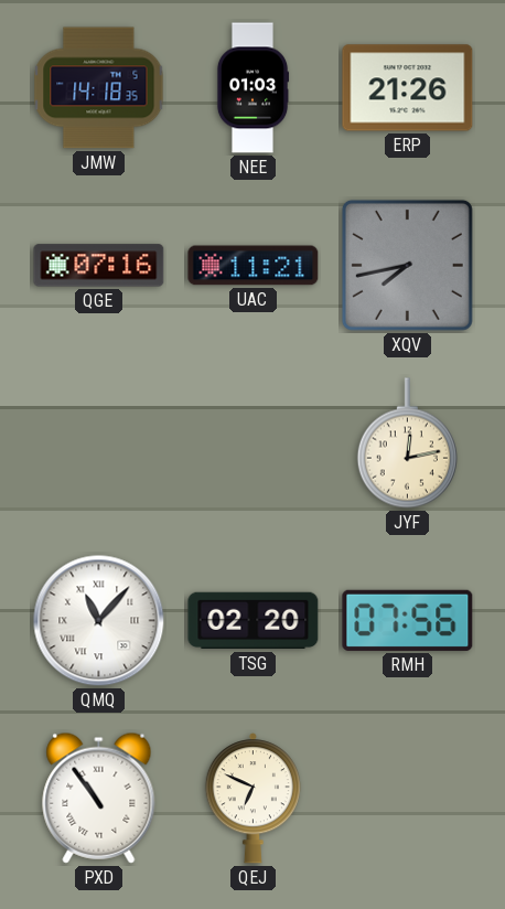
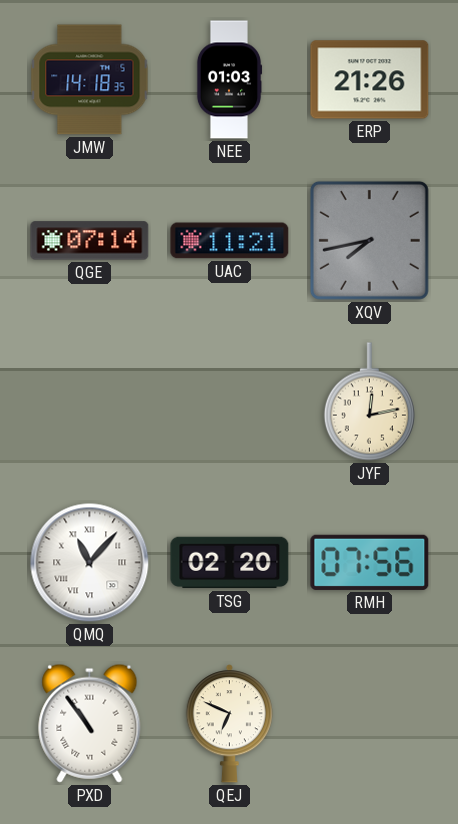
QGE: 07:16 -> 07:14 (90, 241)
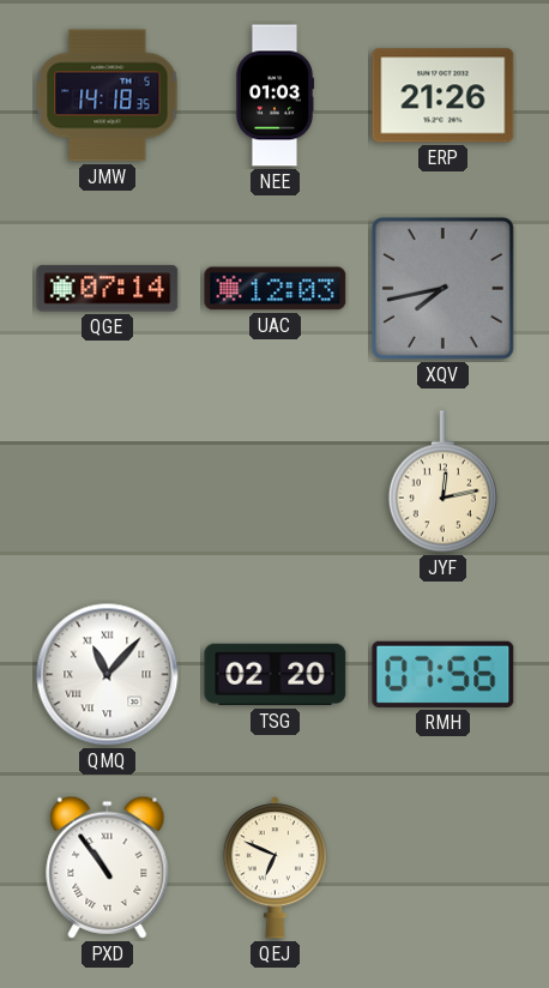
UAC: 11:21 -> 12:03 (276, 289)
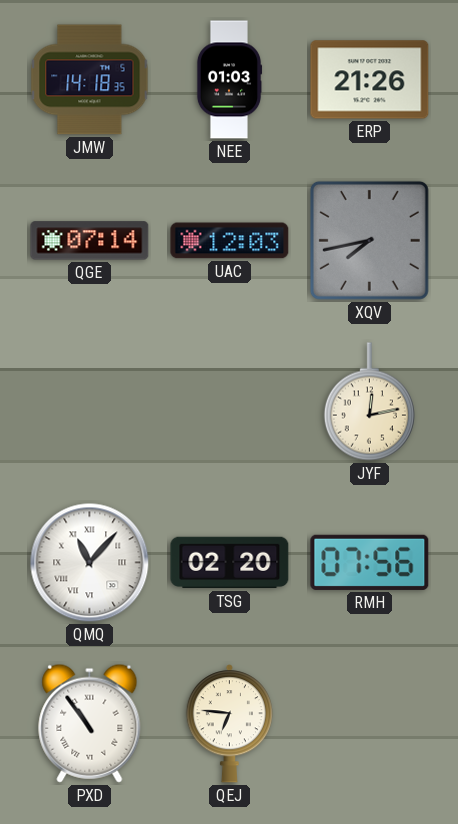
QEJ: 6:49 -> 6:46 (229, 724)
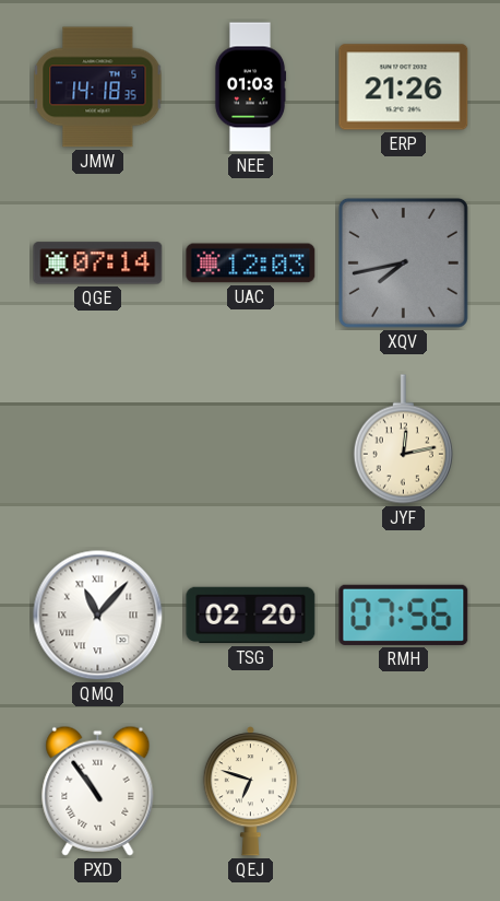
QEJ: 6:46 -> 6:48 (250, 792)
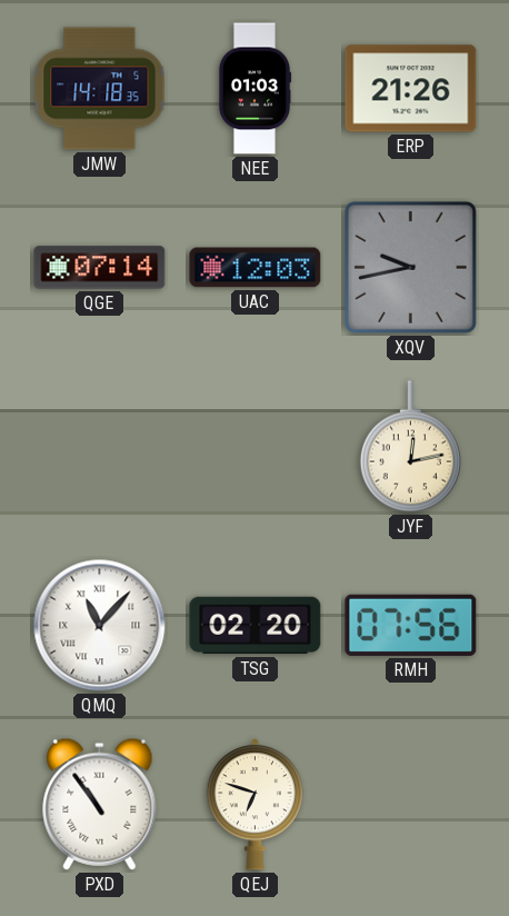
XQV: 7:43 -> 9:43 (410, 267)
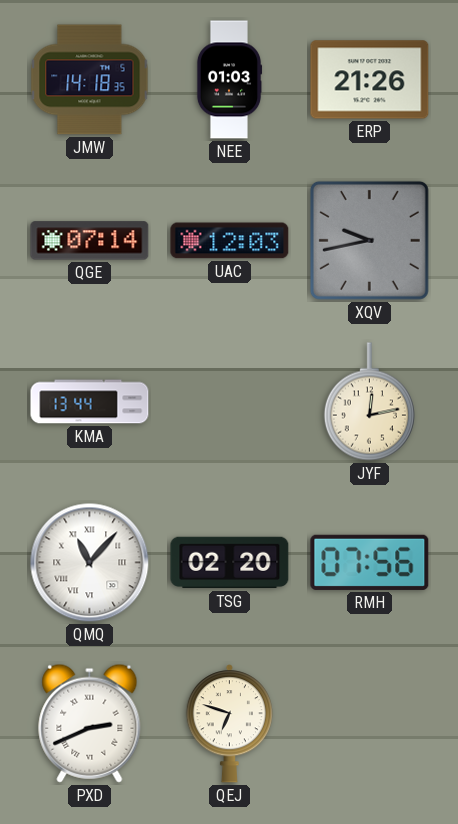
KMA: none -> 13:44 (90, 402)
PXD: 10:54 -> 2:41 (90, 723)
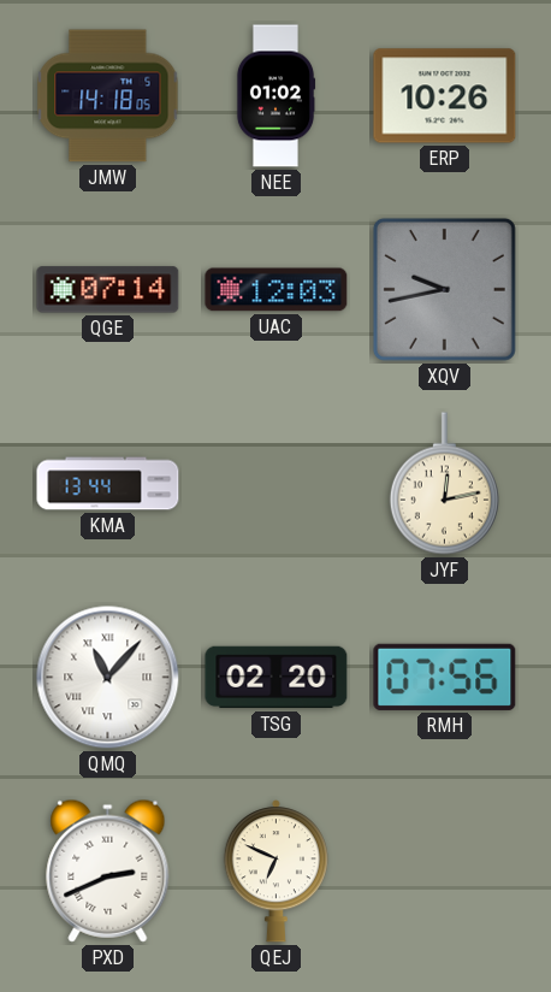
JMW: 14:18:35 -> 14:18:05 (108, 96)
NEE: 01:03 -> 01:02 (275, 96)
ERP: 21:26 -> 10:26 (445, 96)
QEJ: 6:48 -> 6:49 (275, 872)
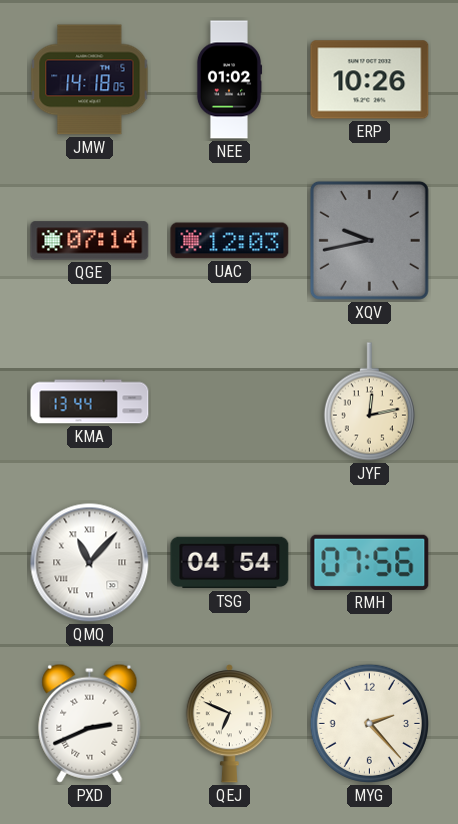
TSG: 02:20 -> 04:54 (230, 563)
MYG: none -> 2:23 (369, 723)
